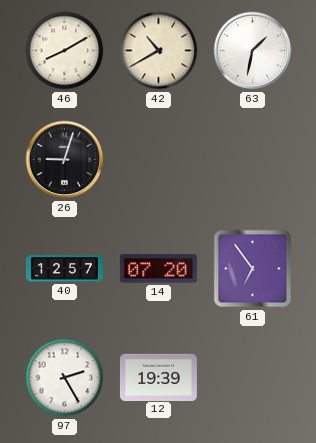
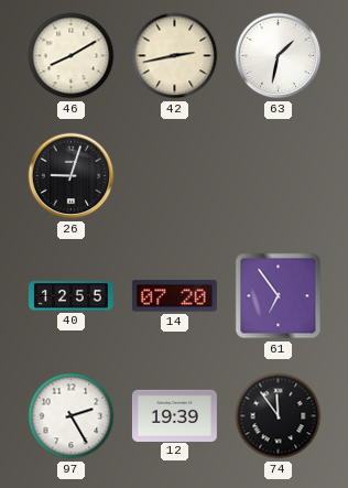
42: 10:40 -> 2:43 (175, 56)
40: 12:57 -> 12:55 (70, 296)
74: none -> 11:54 (279, 416)
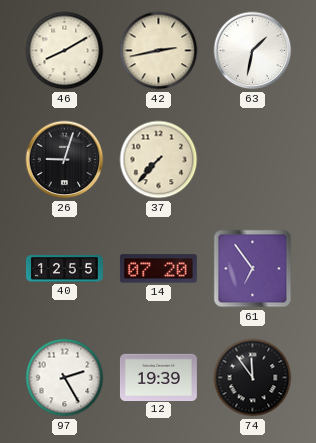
37: none -> 7:37 (159, 160)
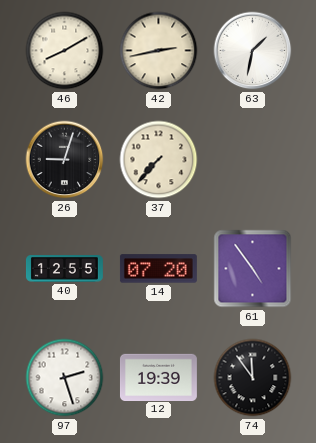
61: 6:54 -> 4:54 (253, 269)
97: 2:25 -> 2:27 (65, 378)
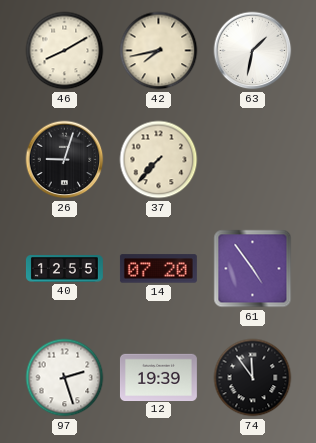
42: 2:43 -> 7:43 (159, 51)
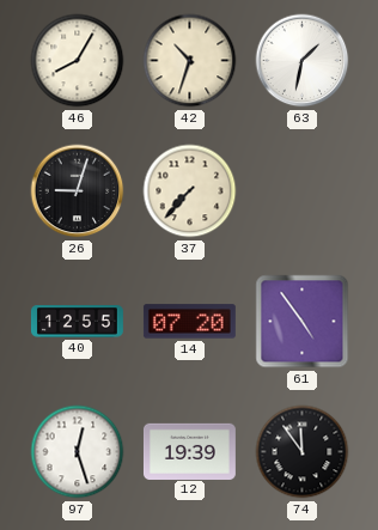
46: 8:10 -> 8:05 (78, 61)
42: 7:43 -> 10:33 (190, 61)
97: 2:27 -> 12:27 (78, 452)
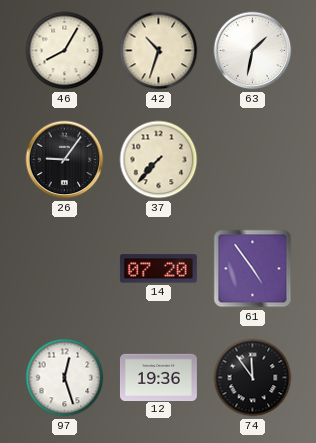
26: 9:03 -> 9:06 (65, 160)
40: 12:55 -> none (77, 322)
12: 19:39 -> 19:36 (158, 377)
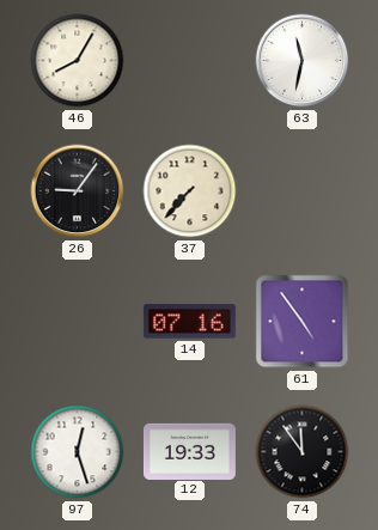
42: 10:33 -> none (159, 51)
63: 1:32 -> 11:32 (303, 61)
14: 07:20 -> 07:16 (189, 322)
12: 19:36 -> 19:33 (189, 451)
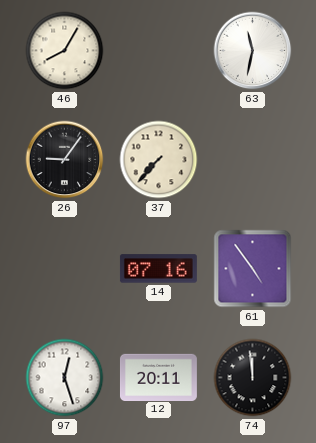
12: 19:33 -> 20:11 (158, 377)
74: 11:54 -> 11:59 (253, 378)
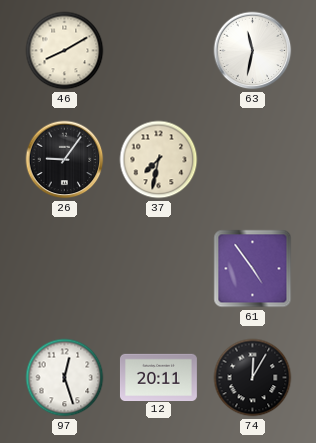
46: 8:05 -> 8:10 (65, 51)
37: 7:37 -> 7:32 (159, 160)
14: 07:16 -> none (158, 269)
74: 11:59 -> 12:05 (253, 378)
